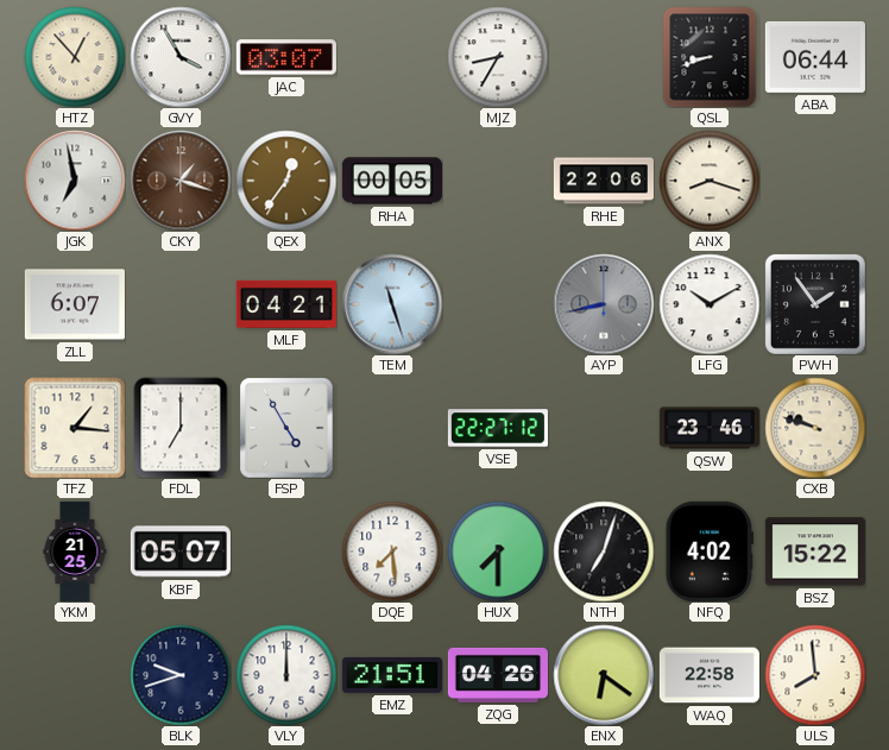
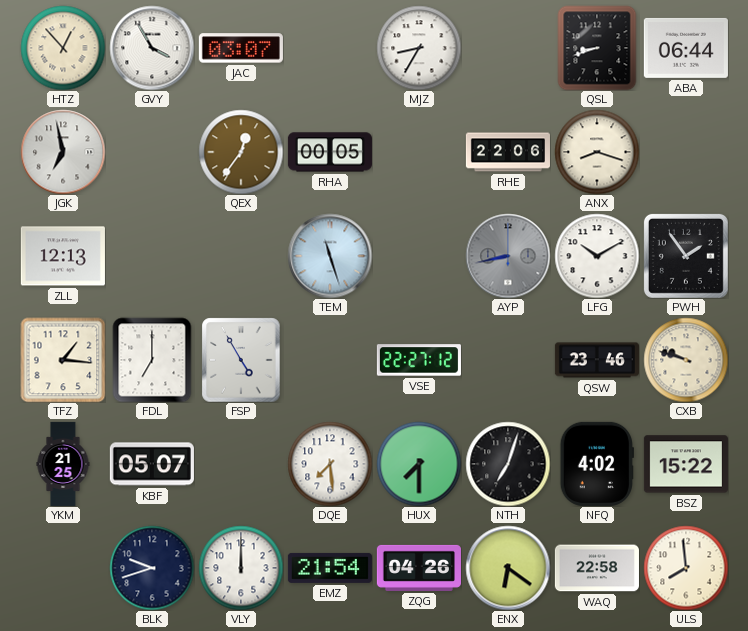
CKY: 1:18 -> none (181, 181)
ZLL: 6:07 -> 12:13 (63, 256)
MLF: 04:21 -> none (286, 304)
EMZ: 21:51 -> 21:54 (330, 568)
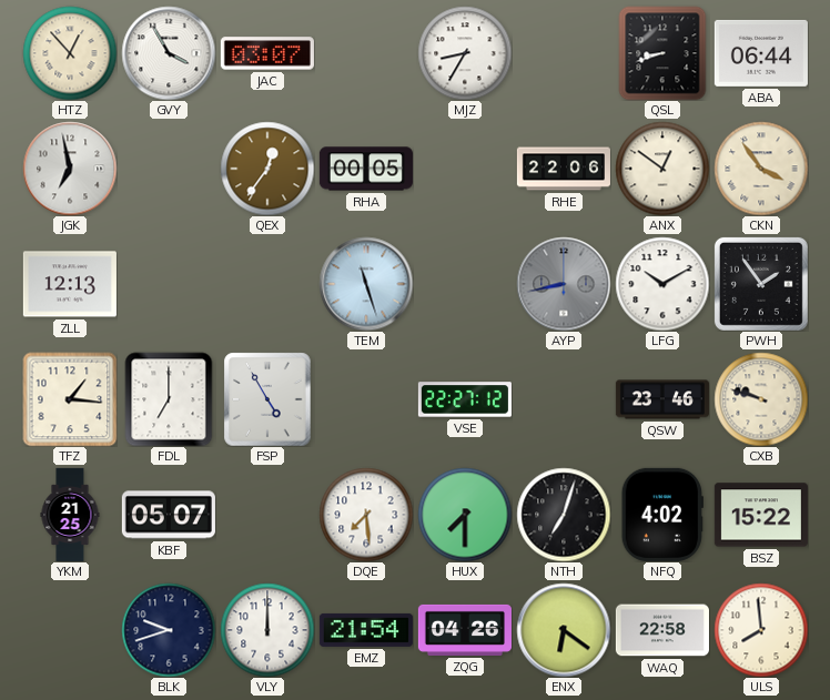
ANX: 8:18 -> 12:51 (662, 169)
CKN: none -> 3:54 (761, 169)
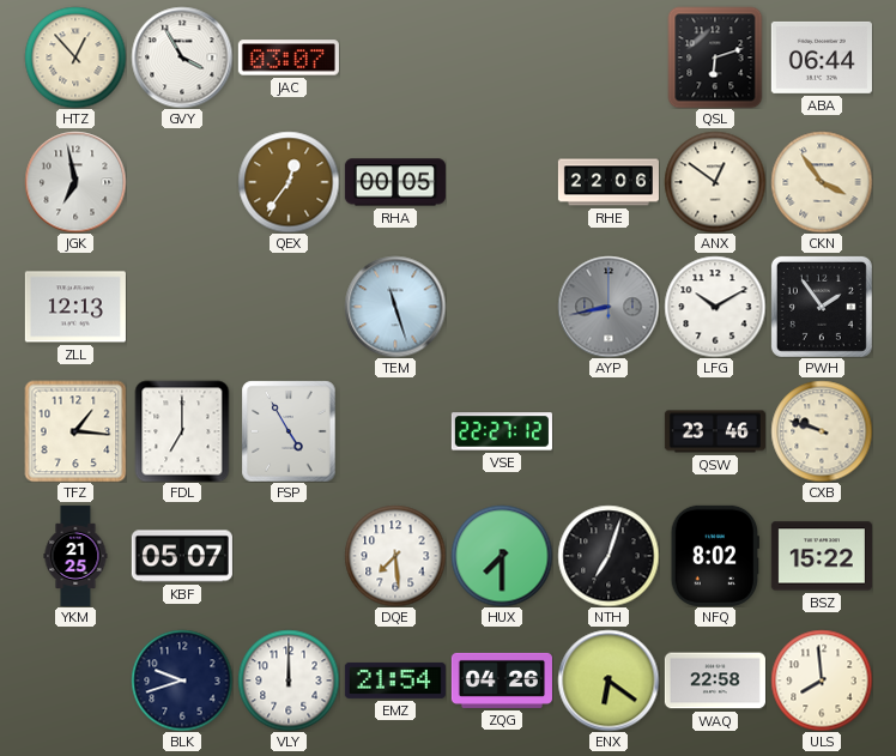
MJZ: 8:35 -> none (465, 53)
QSL: 8:42 -> 6:12 (715, 58)
NFQ: 4:02 -> 8:02 (715, 556)
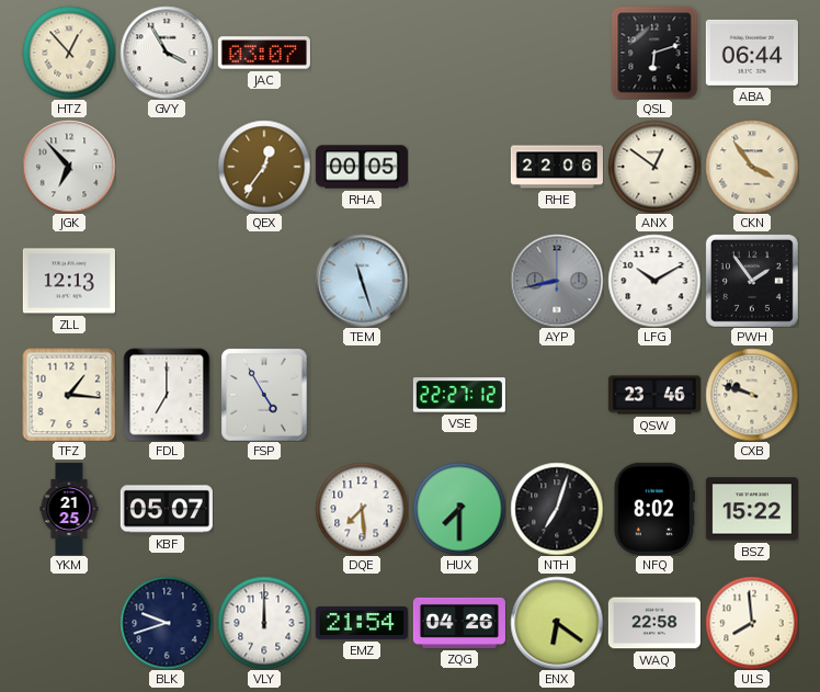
JGK: 6:58 -> 6:53 (69, 167)
